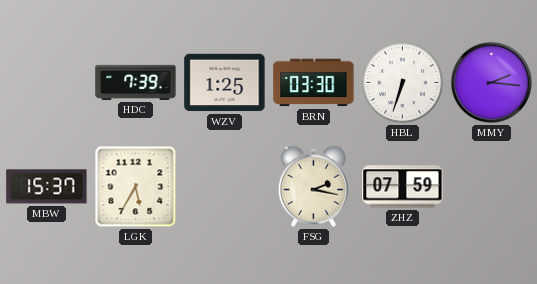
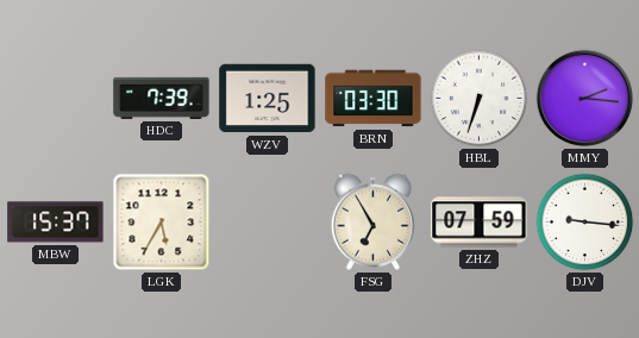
FSG: 2:17 -> 6:55 (372, 221)
DJV: none -> 9:16 (585, 223)
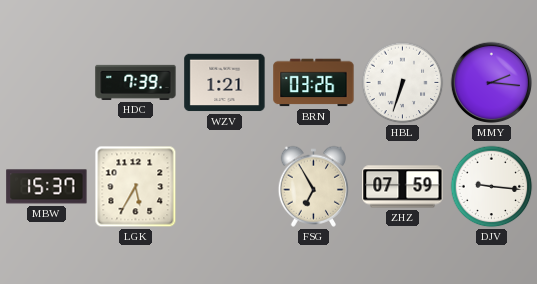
WZV: 1:25 -> 1:21 (225, 83)
BRN: 03:30 -> 03:26 (314, 83)
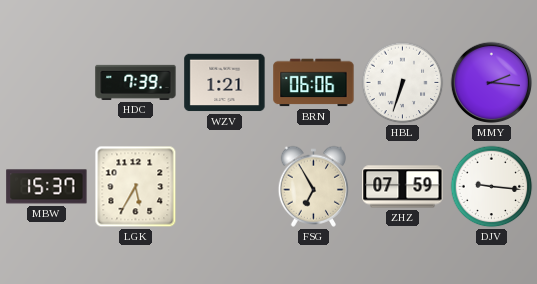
BRN: 03:26 -> 06:06 (314, 83)
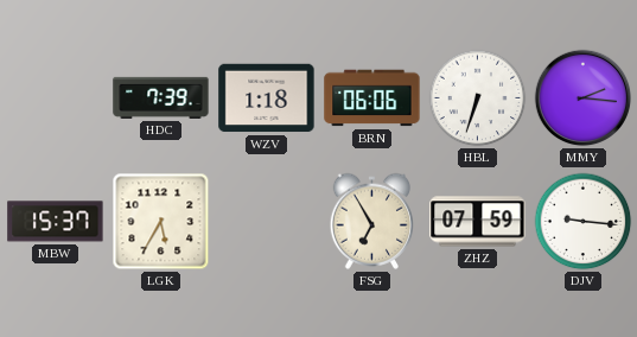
WZV: 1:21 -> 1:18 (267, 98)
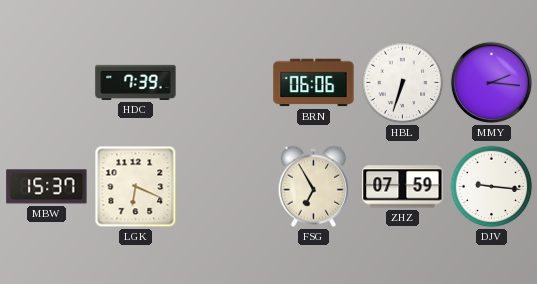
WZV: 1:18 -> none (267, 98)
LGK: 5:35 -> 6:19 (136, 187)
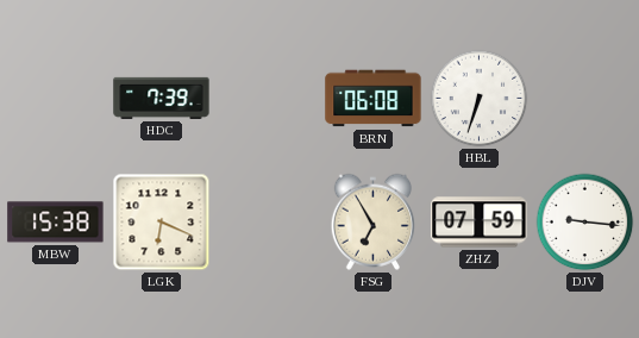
BRN: 06:06 -> 06:08 (374, 99)
MMY: 2:16 -> none (492, 83)
MBW: 15:37 -> 15:38 (56, 223)
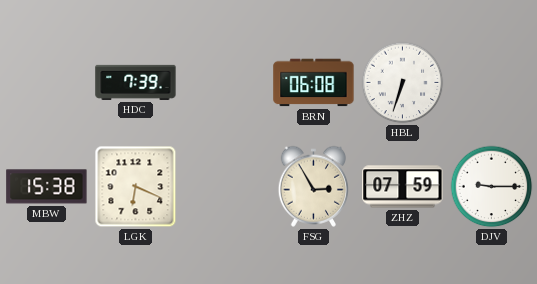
FSG: 6:55 -> 2:55 (313, 186)
DJV: 9:16 -> 9:15 (492, 187)
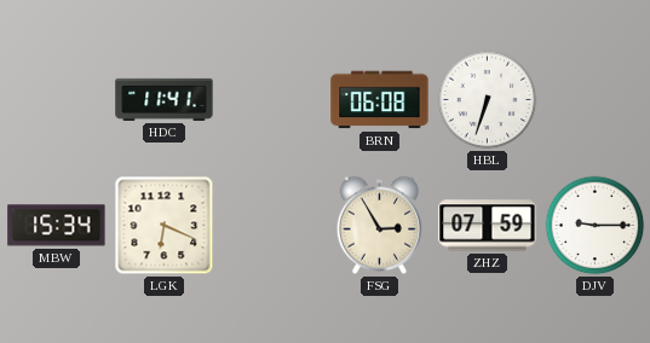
HDC: 7:39 -> 11:41 (165, 99)
MBW: 15:38 -> 15:34 (57, 226)
